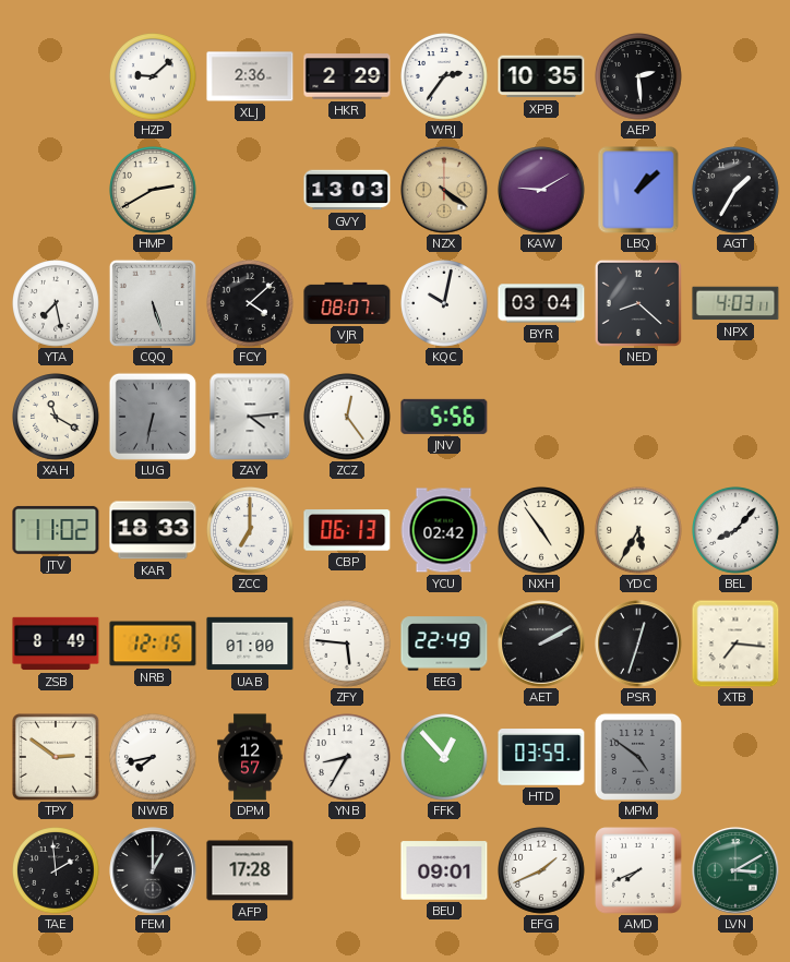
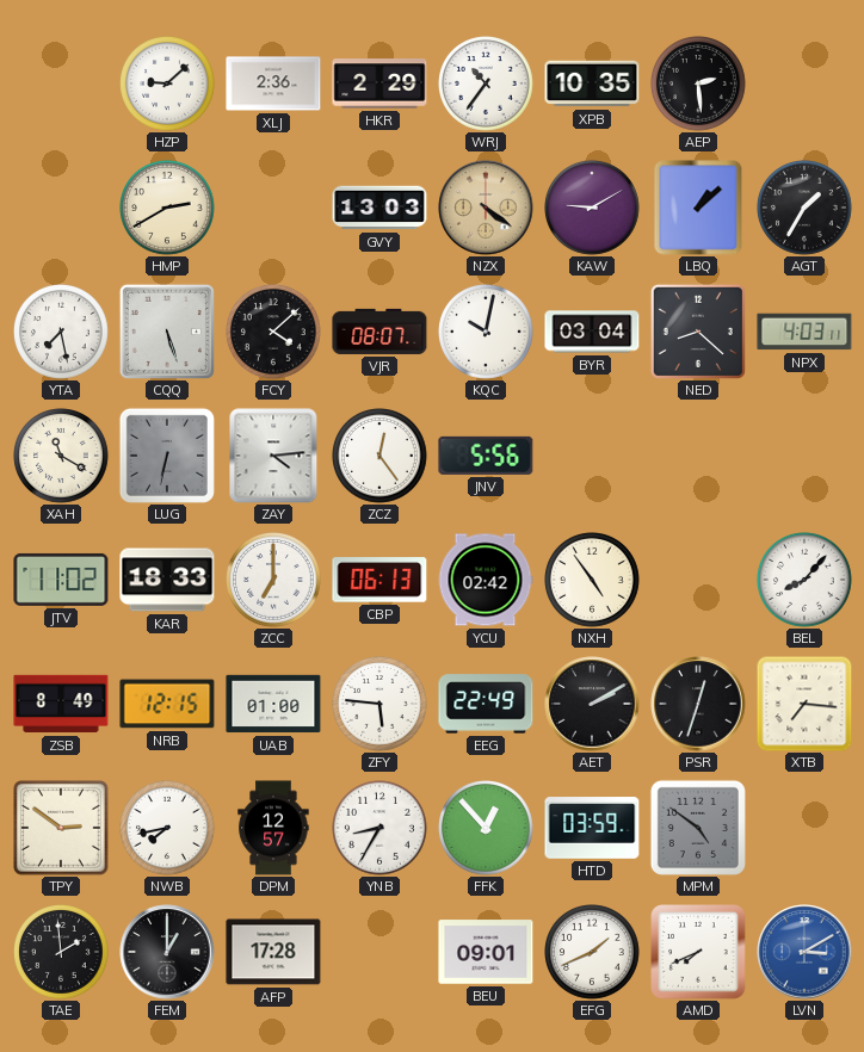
WRJ: 2:36 -> 10:36 (487, 85)
YDC: 5:35 -> none (639, 531)
LVN dial: green -> blue (804, 952)
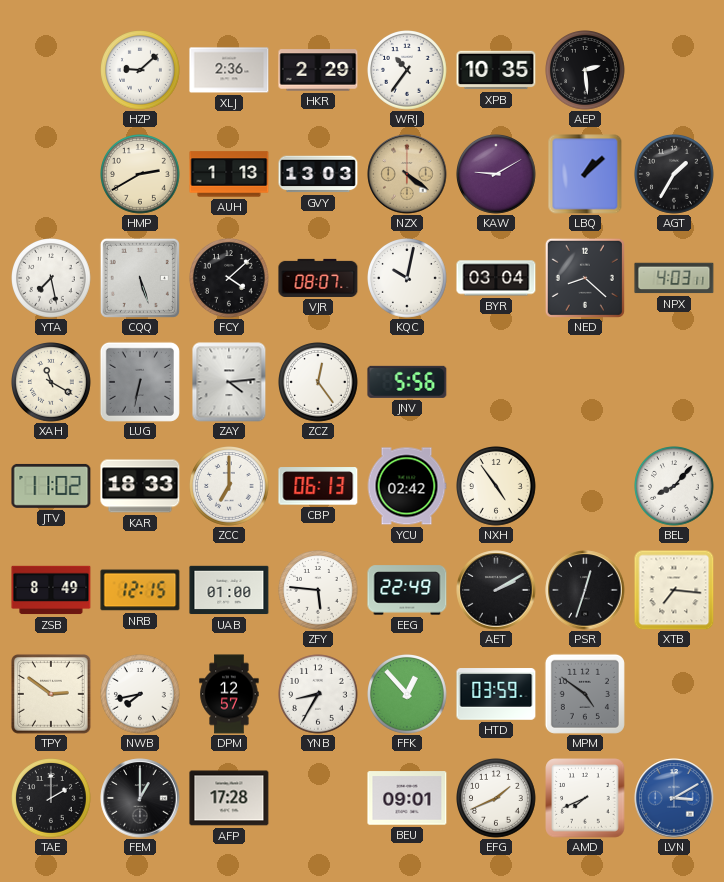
AUH: none -> 1:13 (229, 174)
TAE: 1:59 -> 2:00 (52, 799)
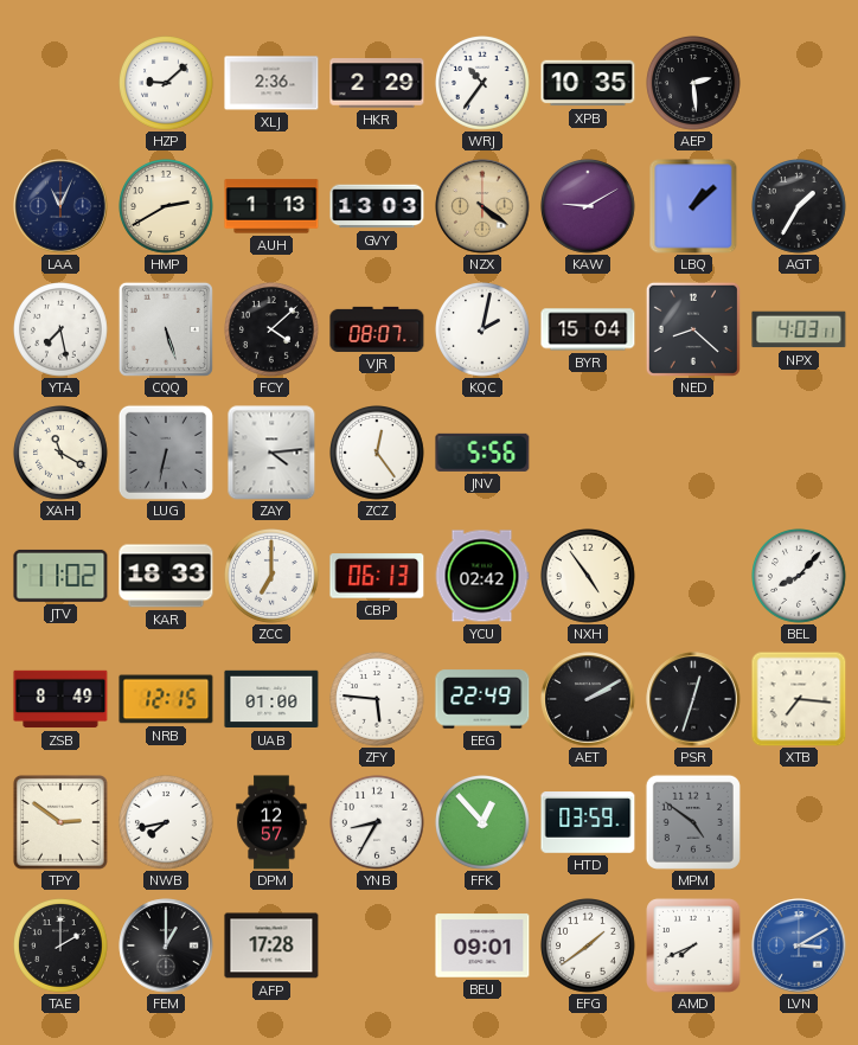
LAA: none -> 11:04 (60, 206)
KQC: 10:02 -> 2:02 (484, 331)
BYR: 03:04 -> 15:04 (588, 329)
EFG: 1:41 -> 1:39 (589, 947)
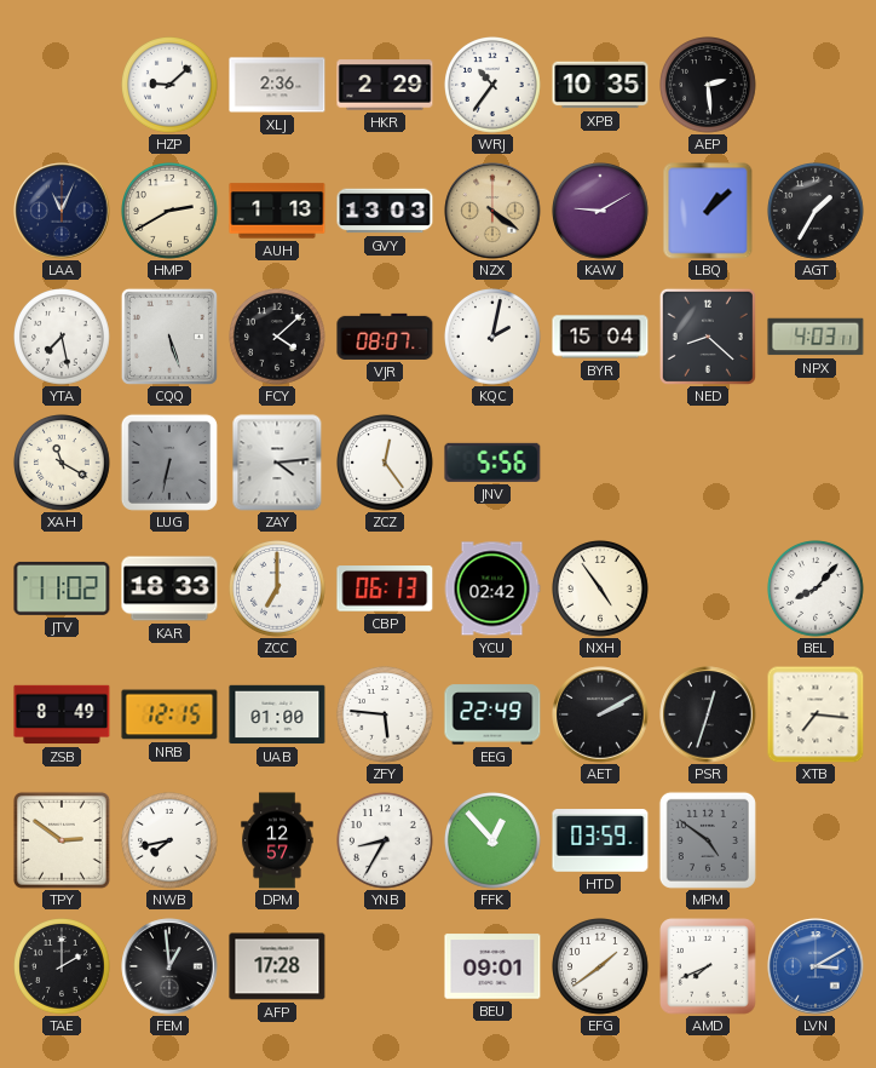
FEM: 1:00 -> 12:59 (169, 966)
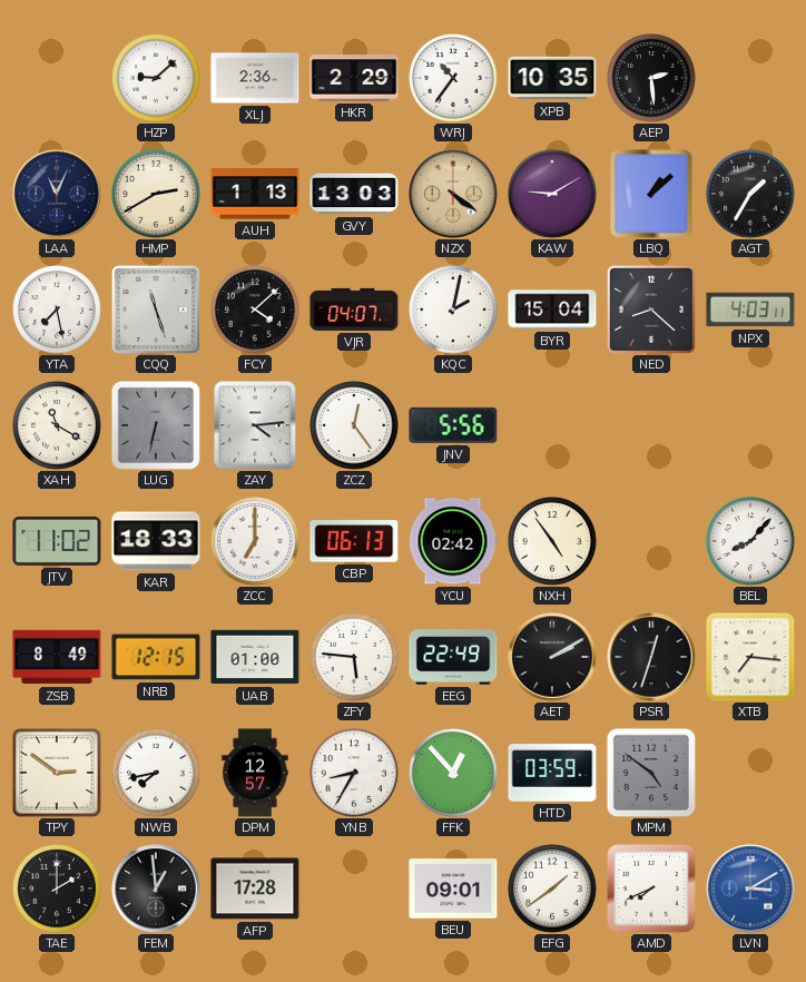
CQQ: 5:27 -> 11:27 (156, 310)
VJR: 08:07 -> 04:07 (354, 310)
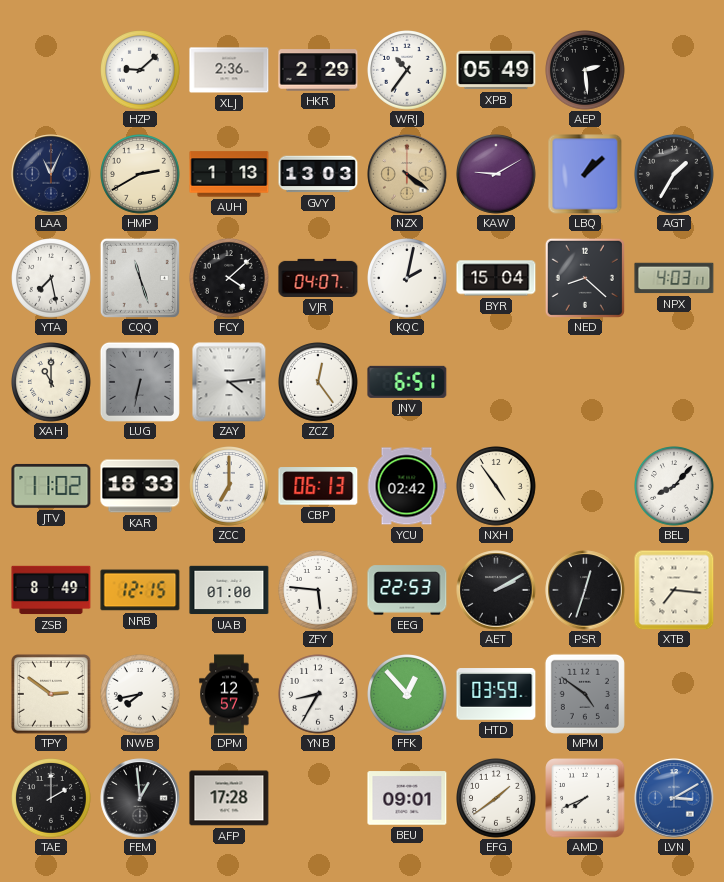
XPB: 10:35 -> 05:49 (496, 70)
XAH: 11:20 -> 11:00 (52, 383)
JNV: 5:56 -> 6:51 (407, 382)
EEG: 22:49 -> 22:53 (407, 590)
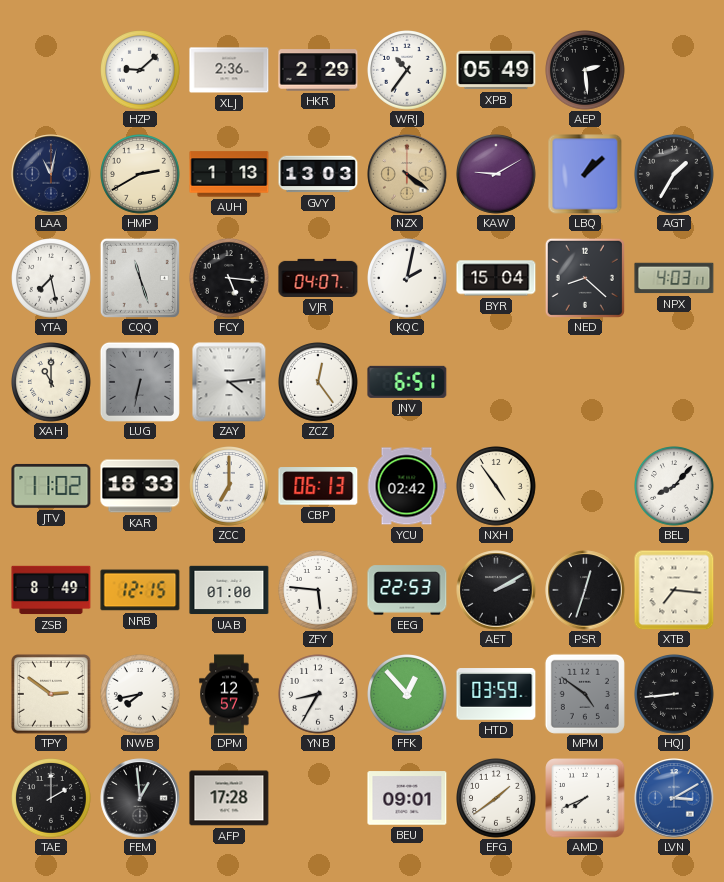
LAA: 11:04 -> 11:02 (51, 174)
FCY: 4:08 -> 5:16 (230, 279)
HQJ: none -> 8:44 (675, 695)
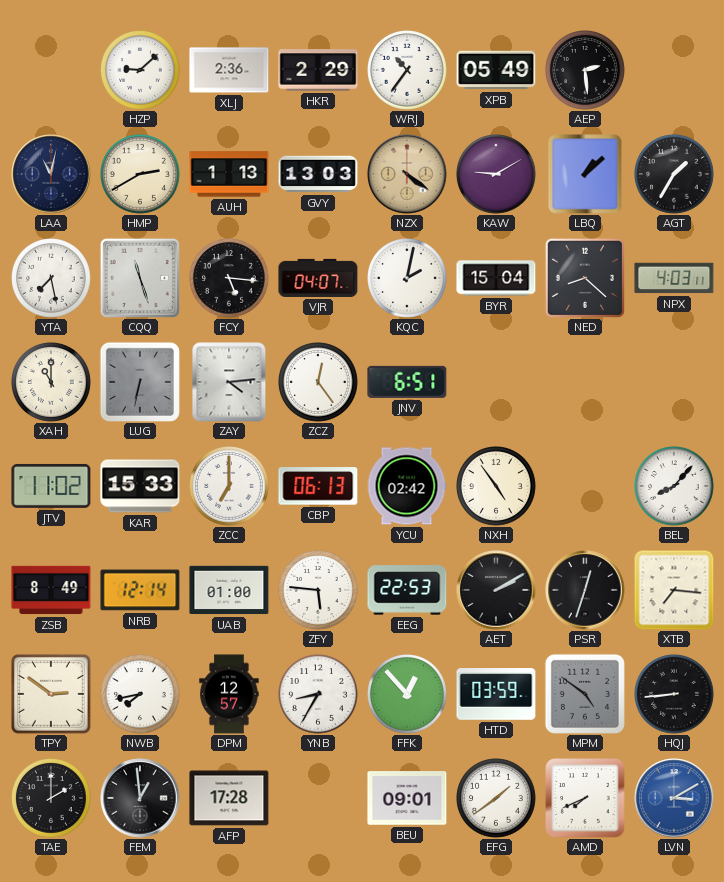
KAR: 18:33 -> 15:33 (140, 486)
NRB: 12:15 -> 12:14 (140, 590)
